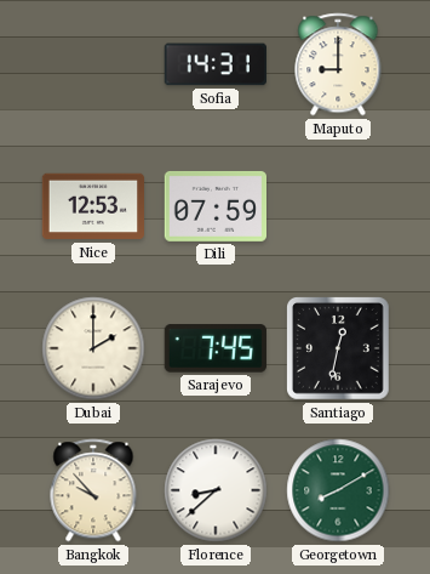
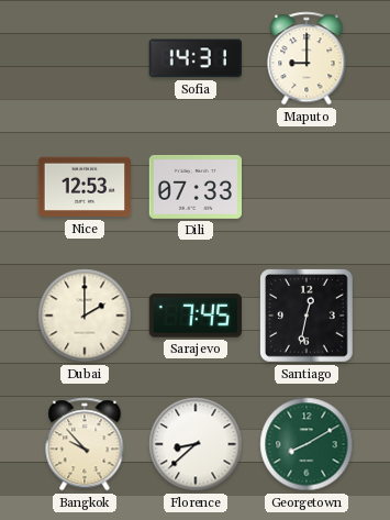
Dili: 07:59 -> 07:33 (194, 187)
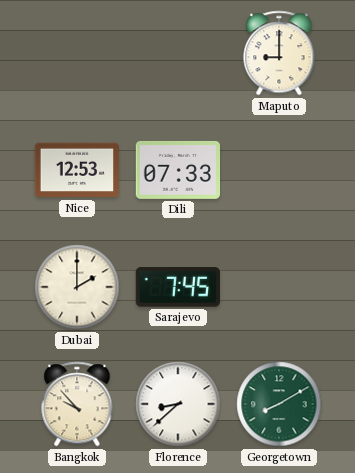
Sofia: 14:31 -> none (196, 58)
Santiago: 12:32 -> none (308, 317)
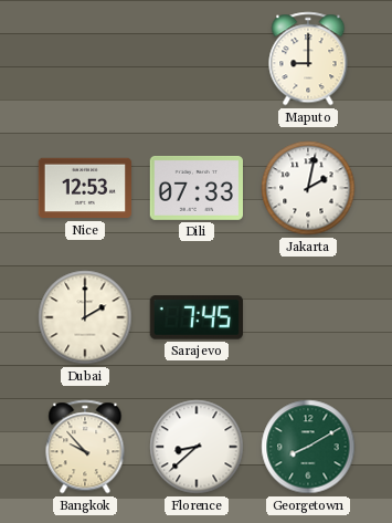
Jakarta: none -> 2:02 (308, 188)
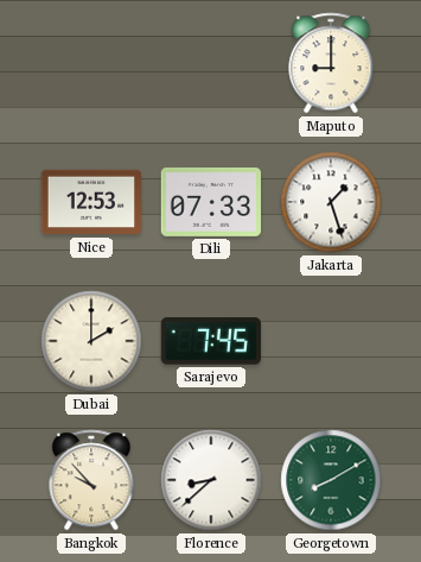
Jakarta: 2:02 -> 1:27 (331, 202)
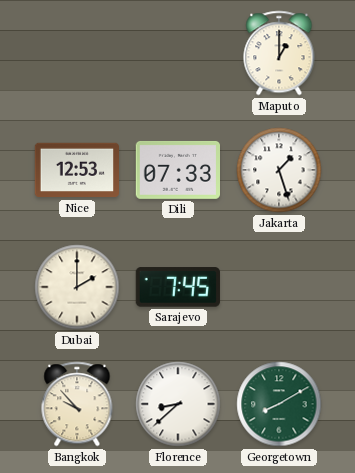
Maputo: 9:00 -> 1:00 (279, 53)
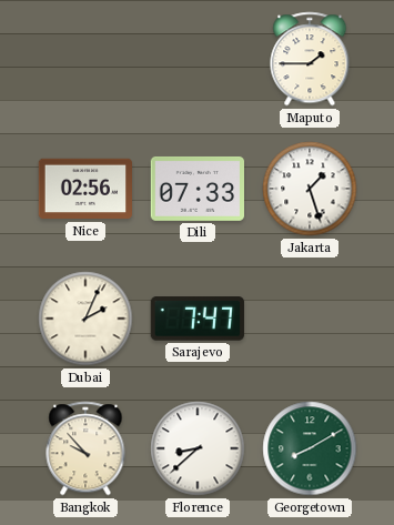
Maputo: 1:00 -> 1:45 (310, 59)
Nice: 12:53 -> 02:56 (84, 189)
Dubai: 2:00 -> 2:04 (85, 319)
Sarajevo: 7:45 -> 7:47 (198, 319)
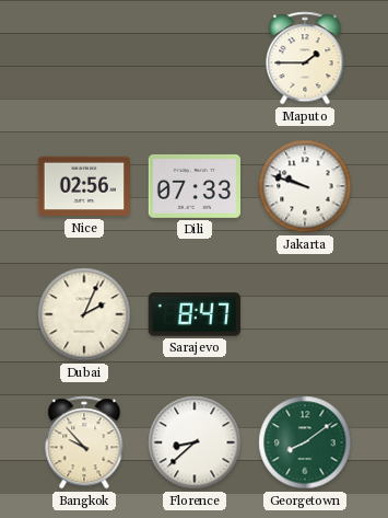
Jakarta: 1:27 -> 9:48 (305, 186)
Sarajevo: 7:47 -> 8:47 (195, 314)
Georgetown: 8:10 -> 8:09 (305, 442)
